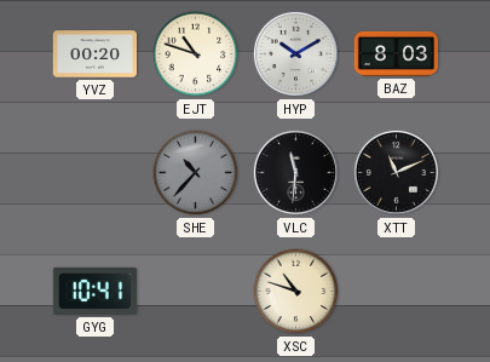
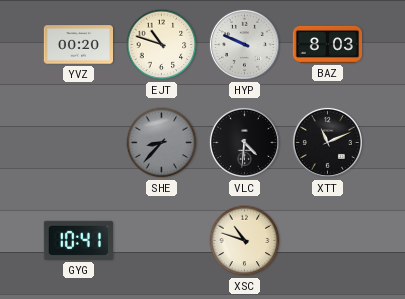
HYP: 10:10 -> 9:49 (244, 44)
SHE: 10:37 -> 8:37 (162, 143)
VLC: 11:31 -> 4:31 (244, 142)
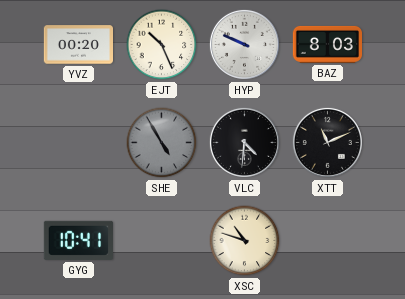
EJT: 10:48 -> 10:26 (162, 45)
SHE: 8:37 -> 4:55 (162, 143)
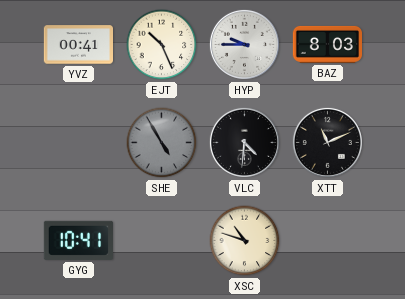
YVZ: 00:20 -> 00:41 (78, 45)
HYP: 9:49 -> 9:45 (244, 44)
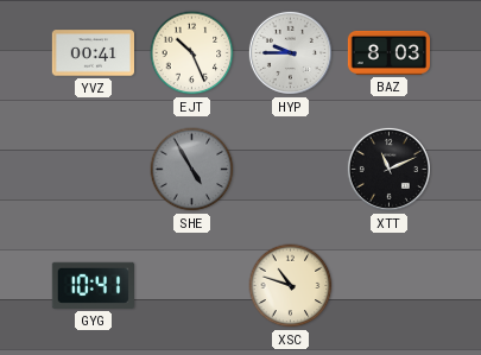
VLC: 4:31 -> none (244, 142)
